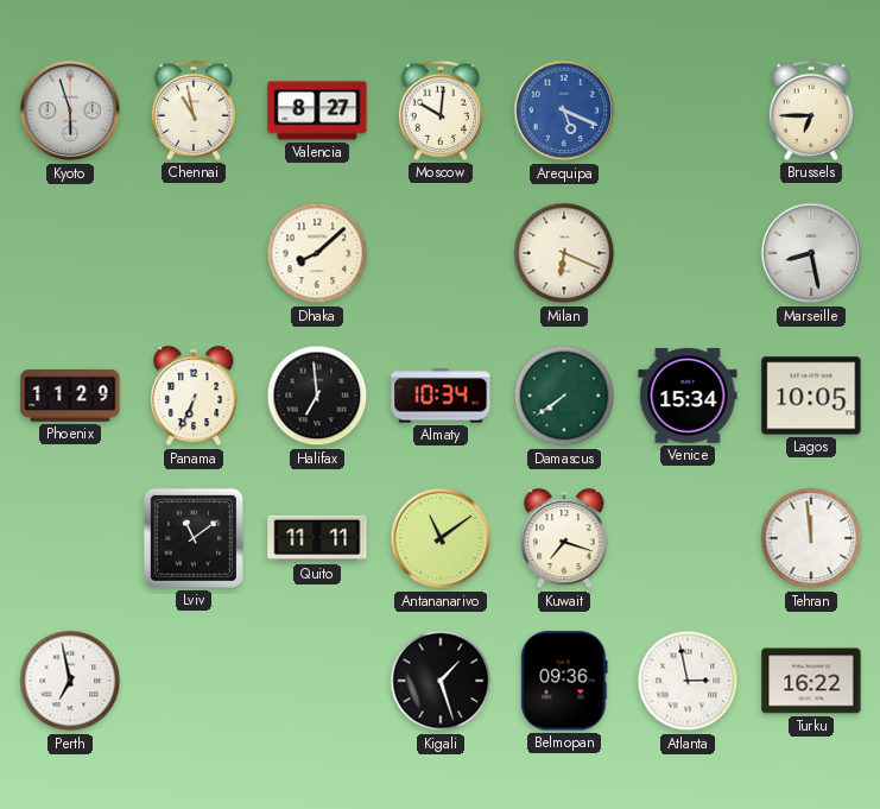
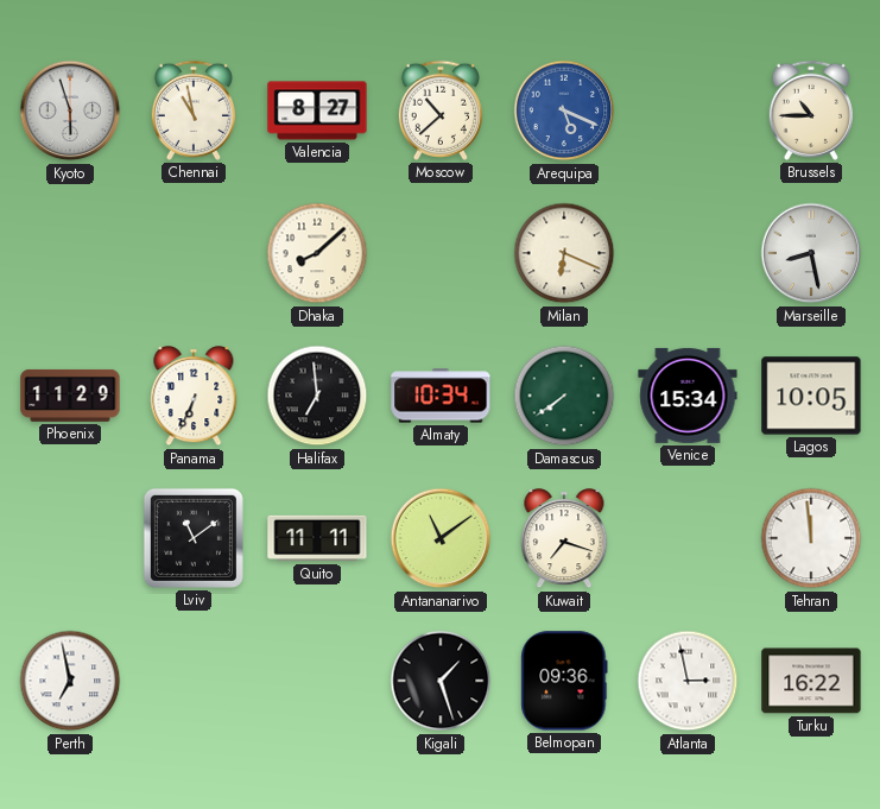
Moscow: 10:01 -> 10:38 (441, 110)
Brussels: 6:45 -> 10:45 (811, 110)
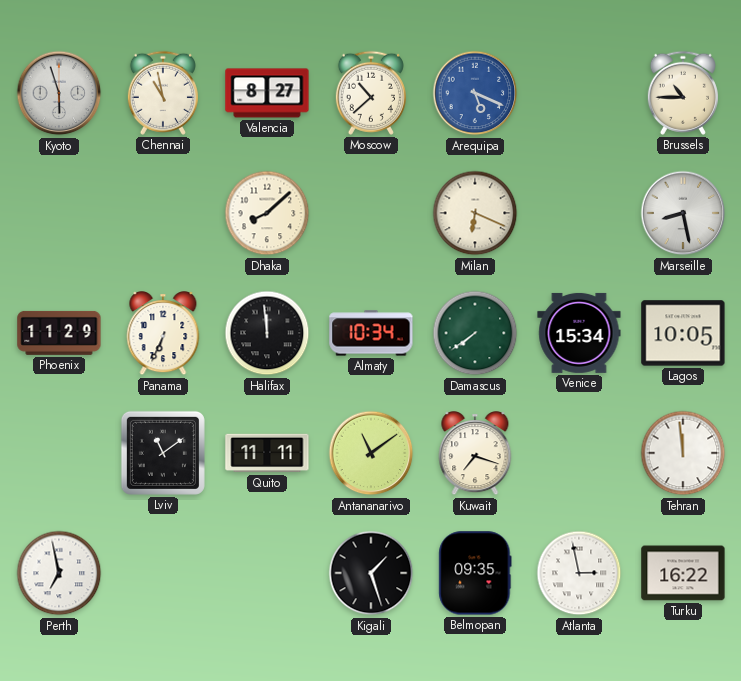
Halifax: 6:59 -> 11:59 (267, 333)
Belmopan: 09:36 -> 09:35 (475, 573)
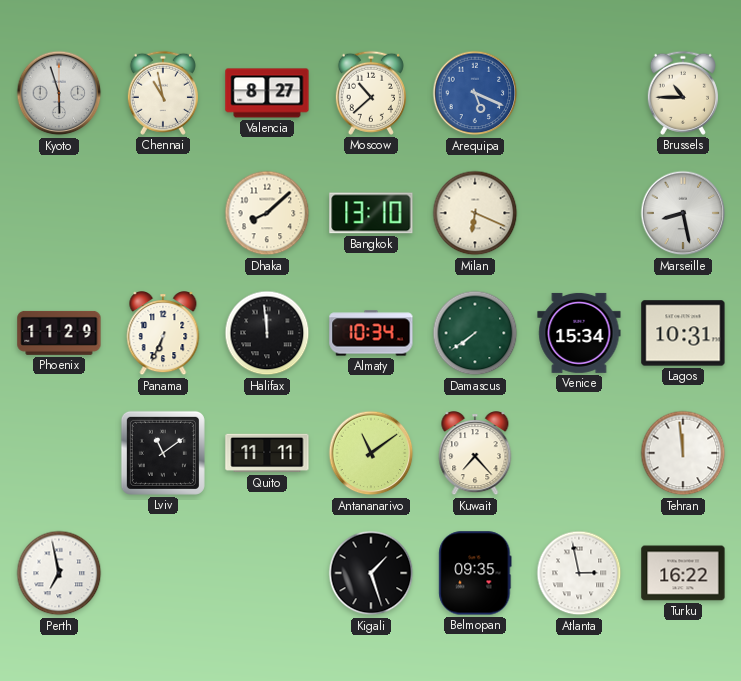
Bangkok: none -> 13:10 (371, 213)
Lagos: 10:05 -> 10:31 (683, 333)
Kuwait: 7:18 -> 7:23 (475, 454)
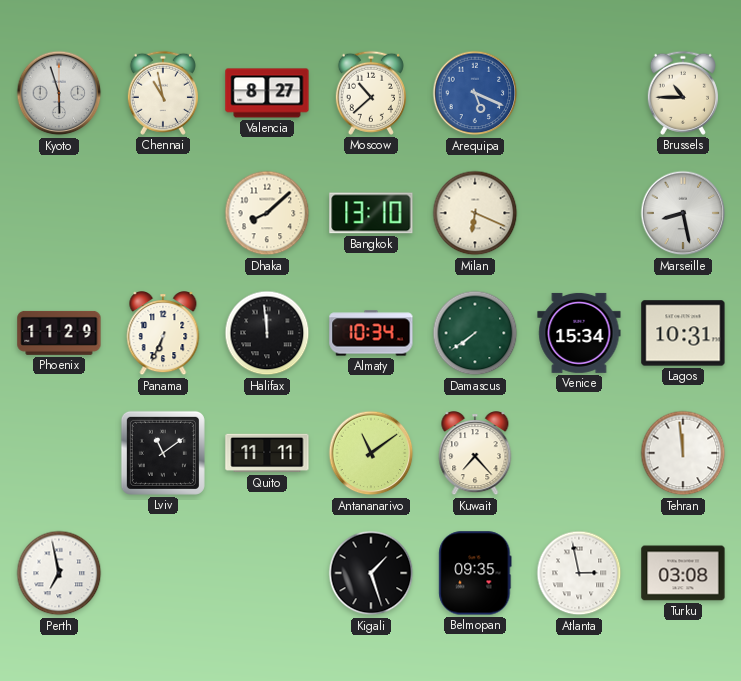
Turku: 16:22 -> 03:08 (683, 573)
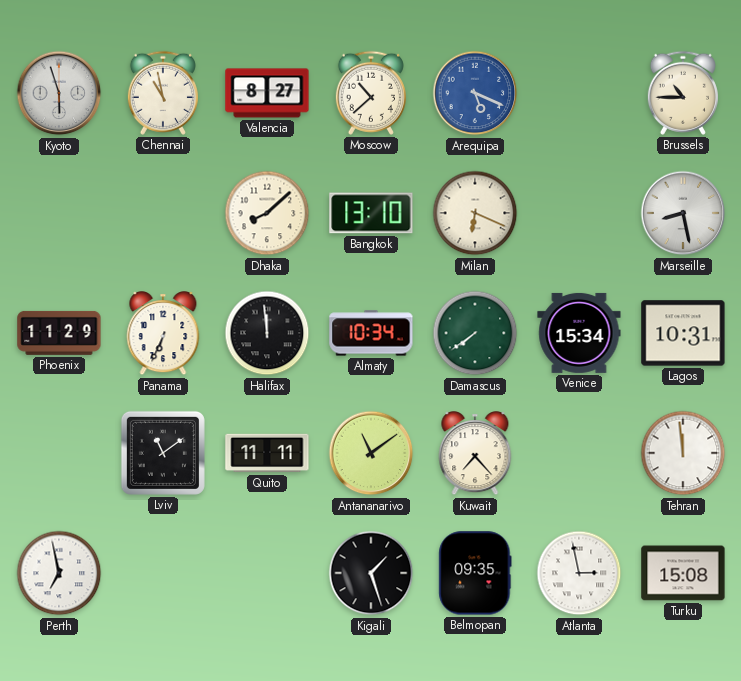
Turku: 03:08 -> 15:08 (683, 573)
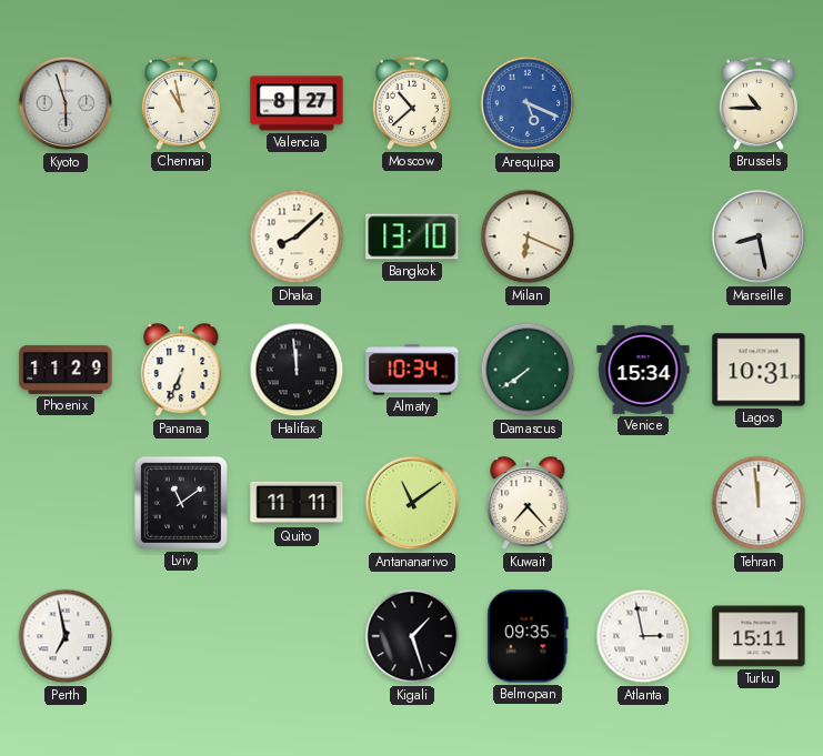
Turku: 15:08 -> 15:11 (759, 636)
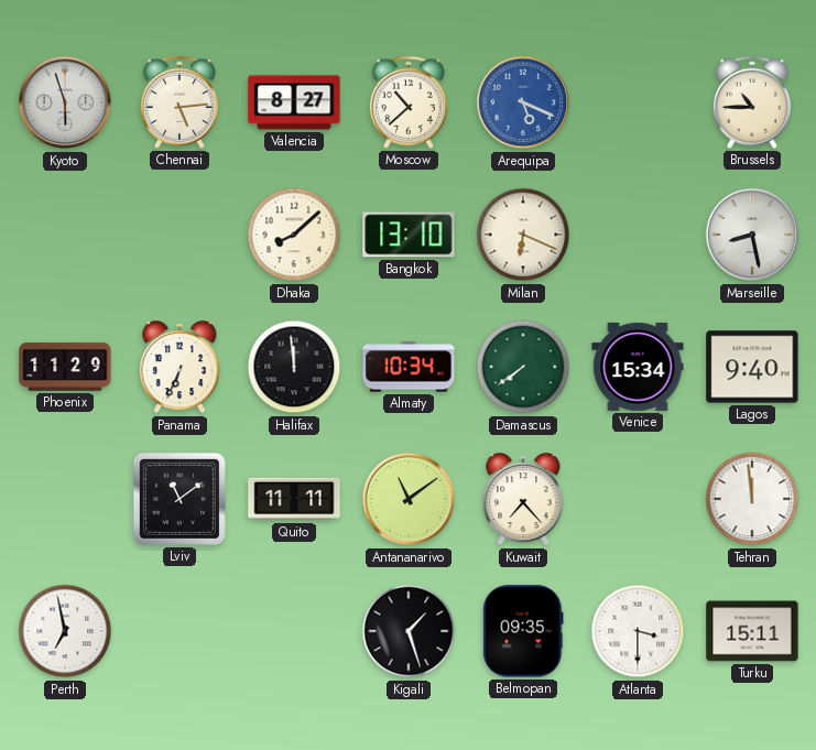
Chennai: 10:58 -> 5:14 (179, 102)
Lagos: 10:31 -> 9:40 (752, 367)
Atlanta: 2:58 -> 3:30 (638, 631)
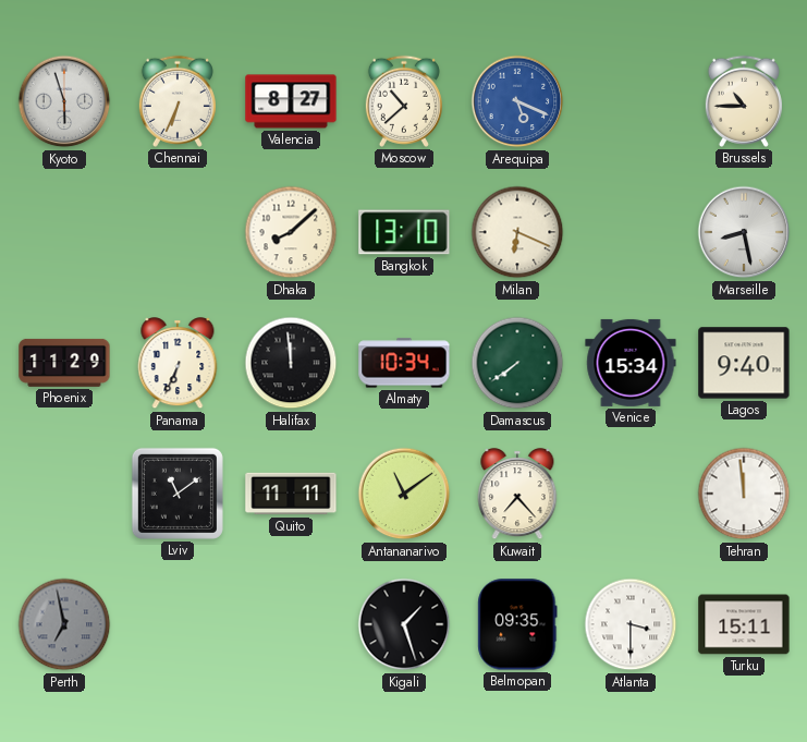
Chennai: 5:14 -> 6:34 (178, 101)
Perth dial: white -> grey (64, 624)
